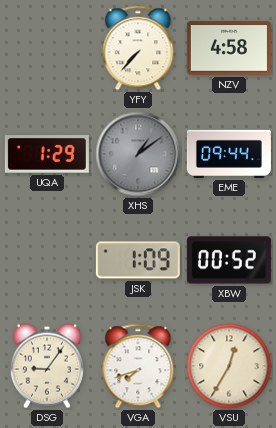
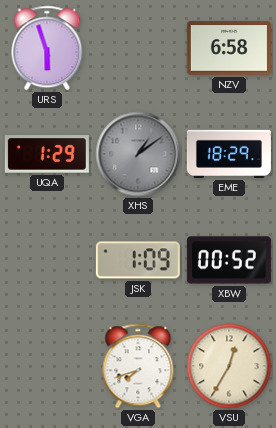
URS: none -> 5:57 (47, 48)
YFY: 7:37 -> none (138, 48)
NZV: 4:58 -> 6:58 (229, 48)
EME: 09:44 -> 18:29 (229, 154)
DSG: 9:06 -> none (47, 366)
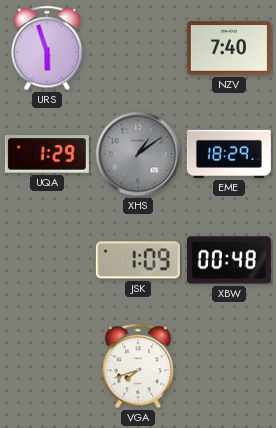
NZV: 6:58 -> 7:40 (229, 48)
XBW: 00:52 -> 00:48 (229, 260)
VSU: 12:35 -> none (229, 366)
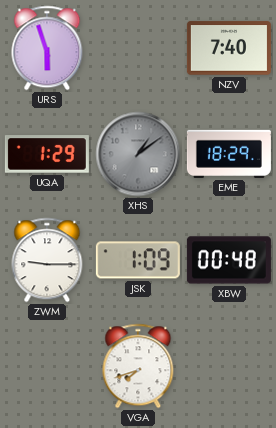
ZWM: none -> 9:15 (47, 260)
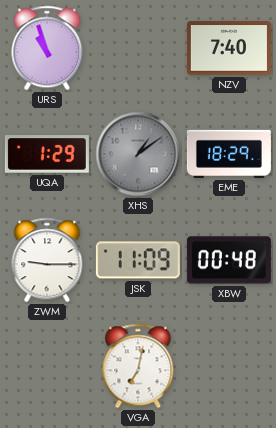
URS: 5:57 -> 10:57 (47, 48)
JSK: 1:09 -> 11:09 (138, 260)
VGA: 7:42 -> 7:02 (138, 366)
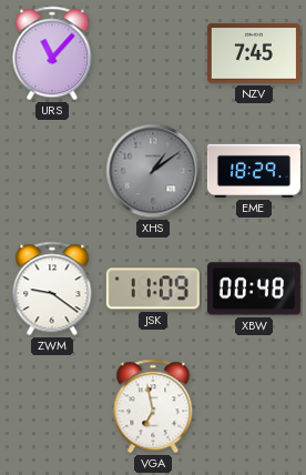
URS: 10:57 -> 11:07 (52, 53)
NZV: 7:40 -> 7:45 (254, 53)
UQA: 1:29 -> none (47, 154)
ZWM: 9:15 -> 9:21 (52, 289)
VGA: 7:02 -> 6:58 (153, 406)
